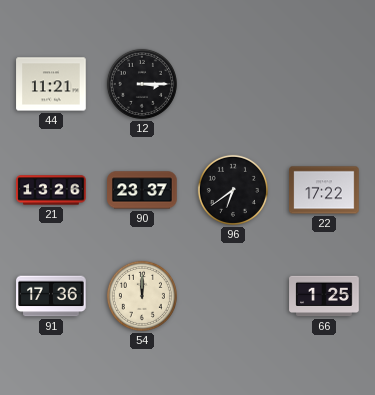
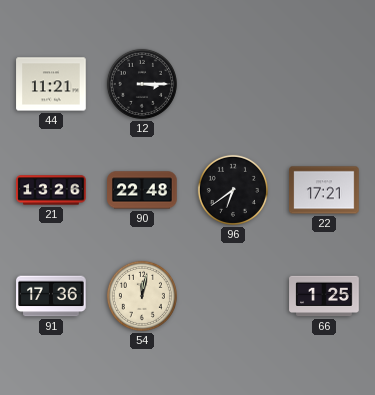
90: 23:37 -> 22:48 (142, 190)
22: 17:22 -> 17:21 (324, 190)
54: 12:00 -> 12:02 (142, 296)
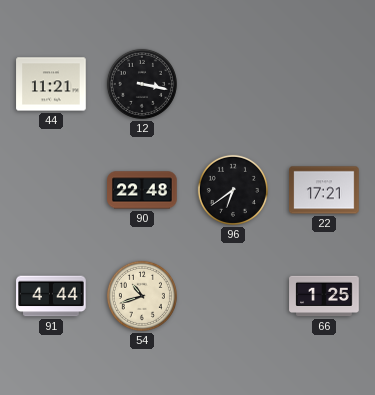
12: 3:15 -> 3:17 (142, 84)
21: 13:26 -> none (51, 190)
91: 17:36 -> 4:44 (51, 296)
54: 12:02 -> 10:42 (142, 296)
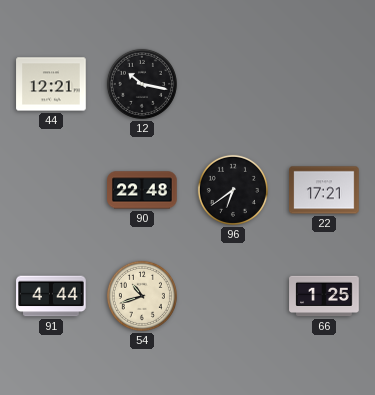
44: 11:21 -> 12:21 (51, 84)
12: 3:17 -> 10:17 (142, 84)
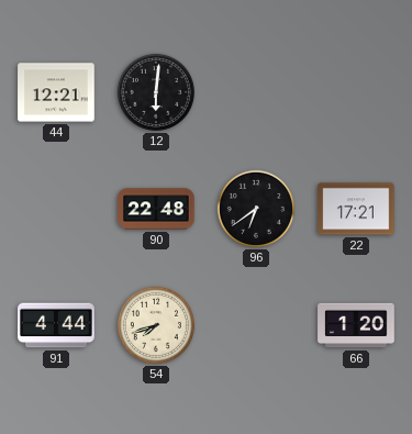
12: 10:17 -> 6:01 (156, 92)
54: 10:42 -> 7:42 (156, 325)
66: 1:25 -> 1:20 (356, 325)
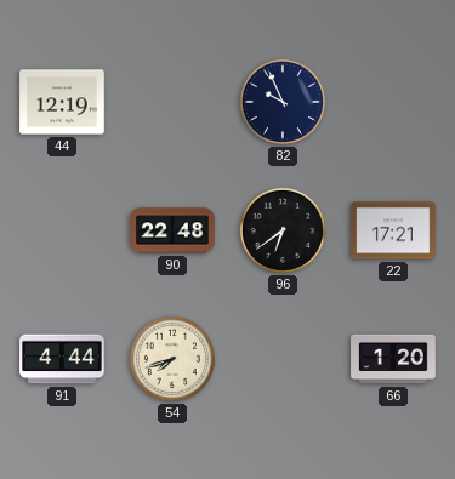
44: 12:21 -> 12:19 (62, 102)
12: 6:01 -> none (156, 92)
82: none -> 9:56 (283, 102)
